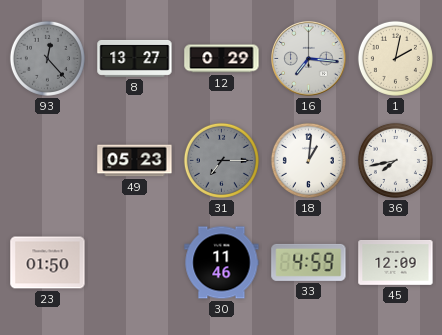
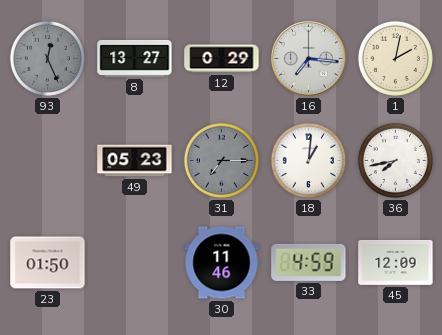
93: 12:23 -> 12:26 (47, 58)
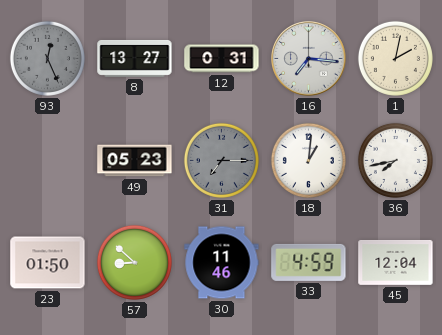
12: 0:29 -> 0:31 (222, 59)
57: none -> 8:52 (134, 262)
45: 12:09 -> 12:04 (396, 262)
